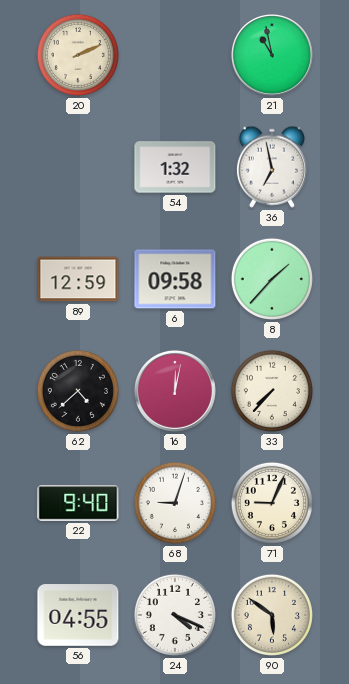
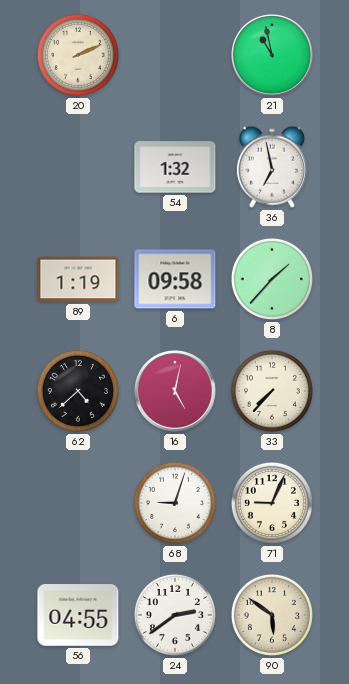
89: 12:59 -> 1:19 (78, 279)
16: 12:02 -> 5:02 (175, 391)
22: 9:40 -> none (78, 503)
24: 4:19 -> 2:39 (175, 615)
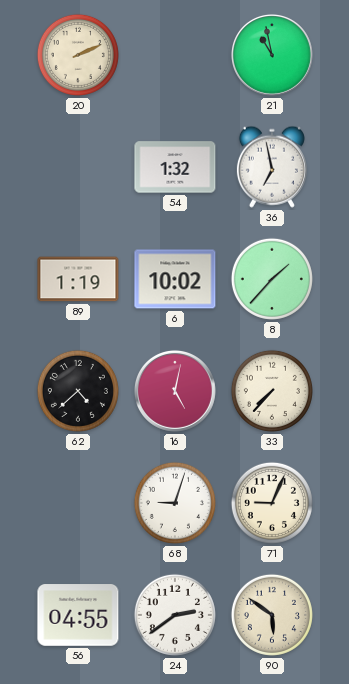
6: 09:58 -> 10:02 (175, 279)
